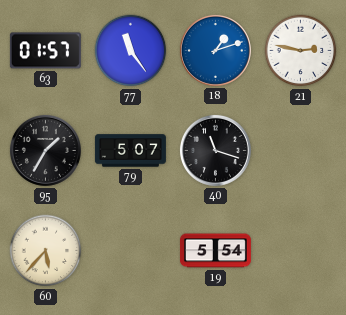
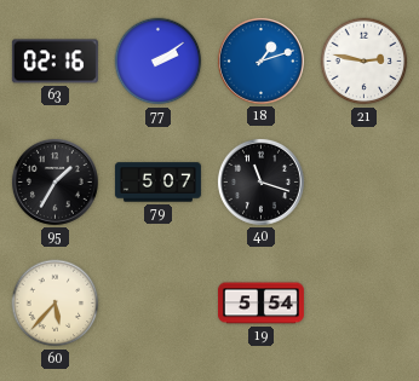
63: 01:57 -> 02:16 (54, 62)
77: 11:24 -> 2:09 (159, 62)
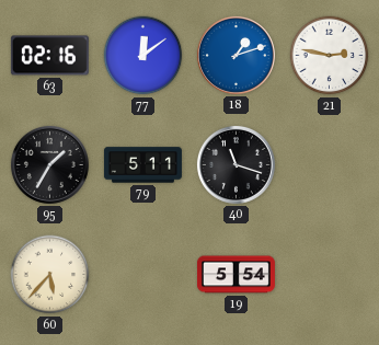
77: 2:09 -> 12:09 (143, 56)
79: 5:07 -> 5:11 (142, 165)
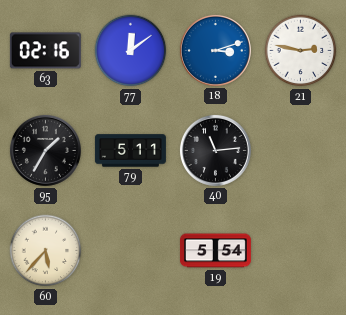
18: 1:12 -> 3:12 (215, 50)
40: 11:18 -> 11:14 (215, 150)
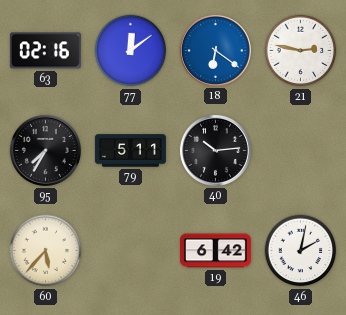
18: 3:12 -> 6:21 (215, 50)
95: 1:35 -> 7:35 (45, 150)
40: 11:14 -> 10:14 (215, 150)
19: 5:54 -> 6:42 (215, 251)
46: none -> 2:02 (301, 251)
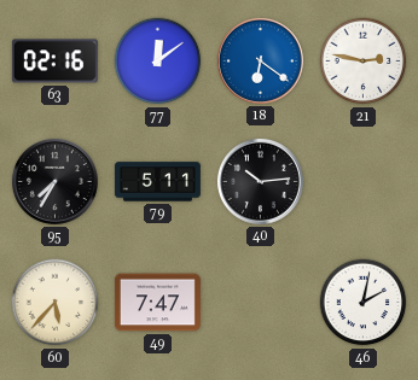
49: none -> 7:47 (157, 303)
19: 6:42 -> none (215, 251)
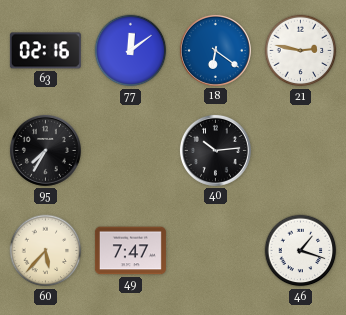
79: 5:11 -> none (157, 182)
46: 2:02 -> 1:18 (301, 251)
